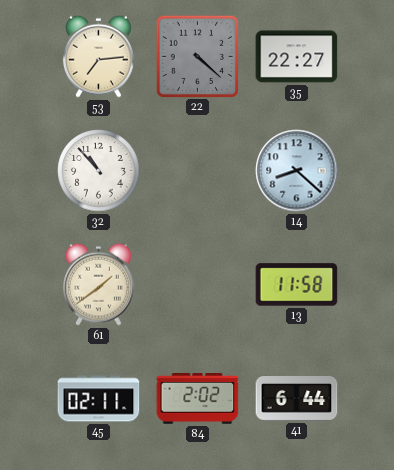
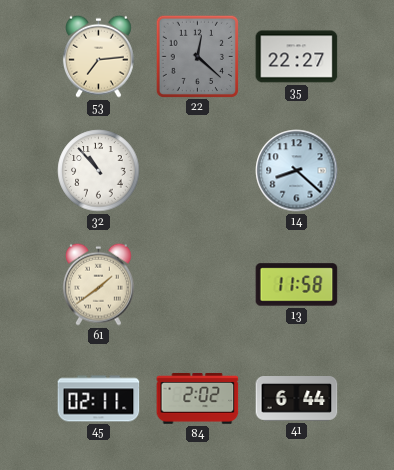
22: 4:22 -> 12:22 (197, 56)
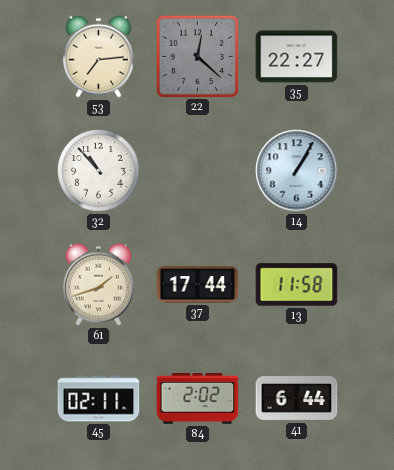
14: 8:22 -> 1:05 (297, 171)
61: 1:39 -> 1:42 (98, 284)
37: none -> 17:44 (198, 285)
